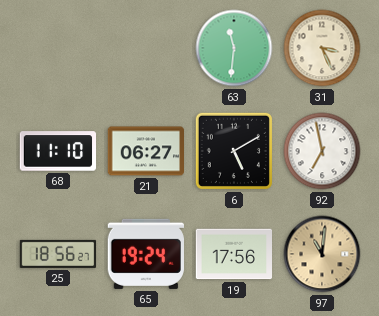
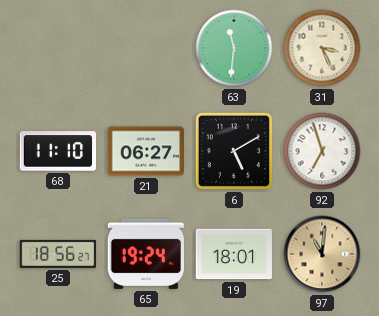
92: 6:58 -> 6:57 (322, 151)
19: 17:56 -> 18:01 (234, 254)
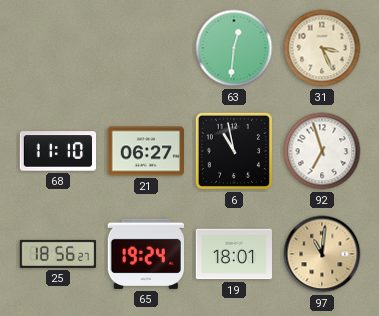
63: 11:31 -> 12:31 (234, 48)
6: 5:10 -> 10:58 (234, 151)
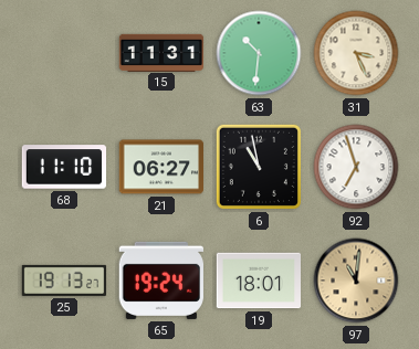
15: none -> 11:31 (161, 52)
63: 12:31 -> 10:31 (259, 53)
25: 18:56 -> 19:13 (64, 281)
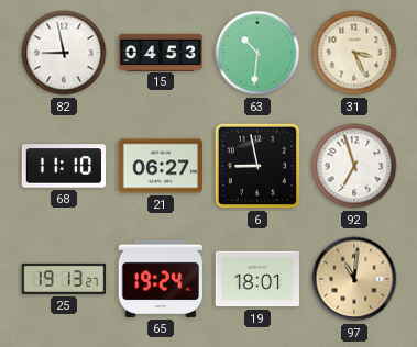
82: none -> 8:58 (64, 53)
15: 11:31 -> 04:53 (161, 52)
6: 10:58 -> 8:58 (257, 166)
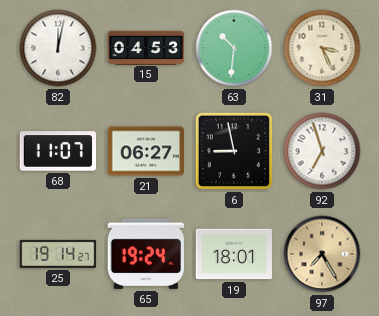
82: 8:58 -> 12:02 (58, 48)
68: 11:10 -> 11:07 (58, 151)
25: 19:13 -> 19:14 (58, 254)
97: 11:01 -> 7:25 (322, 254)
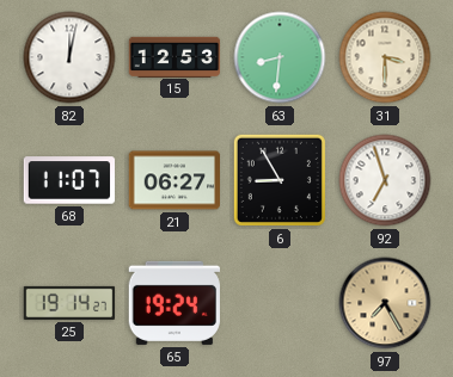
15: 04:53 -> 12:53 (175, 56)
63: 10:31 -> 8:31 (280, 57)
31: 3:26 -> 3:30 (385, 57)
6: 8:58 -> 8:55 (280, 180)
19: 18:01 -> none (234, 254)
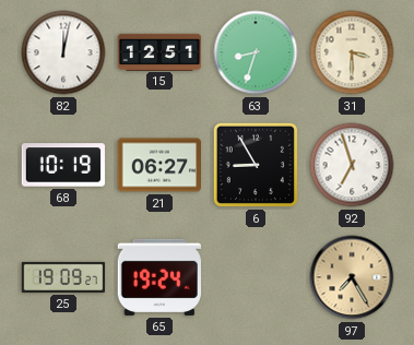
15: 12:53 -> 12:51 (159, 51)
63: 8:31 -> 8:33 (256, 52)
68: 11:07 -> 10:19 (63, 165)
25: 19:14 -> 19:09 (63, 277)
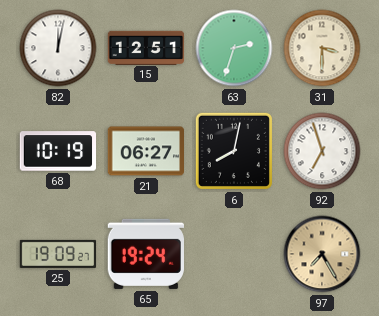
63: 8:33 -> 2:33 (234, 48)
6: 8:55 -> 8:02 (234, 151)
